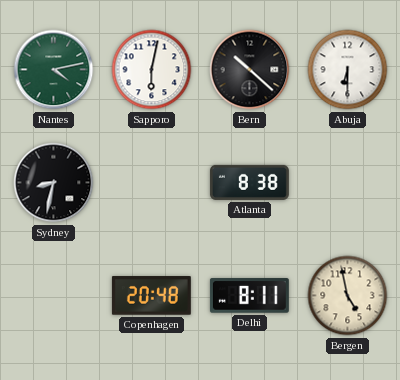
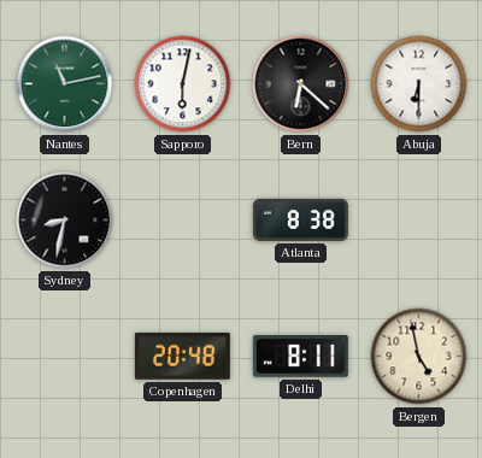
Nantes: 4:13 -> 11:13 (65, 84)
Bern: 10:22 -> 6:22 (301, 84)
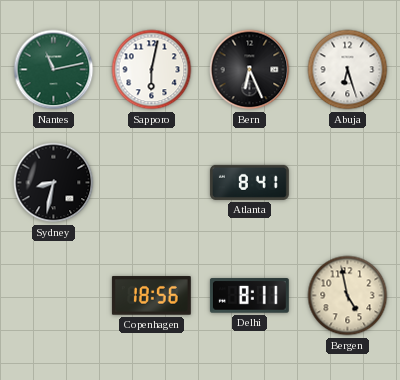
Bern: 6:22 -> 6:26 (250, 70)
Abuja: 6:30 -> 6:27 (348, 70)
Atlanta: 8:38 -> 8:41 (249, 182)
Copenhagen: 20:48 -> 18:56 (151, 296)
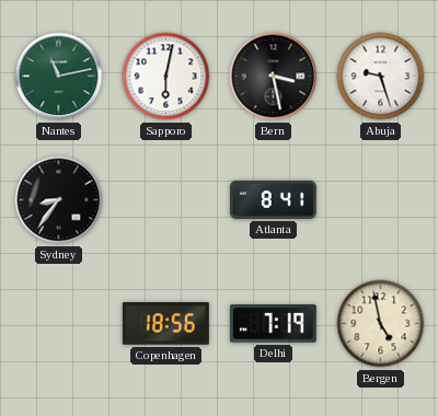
Bern: 6:26 -> 3:28 (274, 77)
Abuja: 6:27 -> 9:27 (381, 77)
Sydney: 8:32 -> 8:36 (59, 200)
Delhi: 8:11 -> 7:19 (273, 324)
